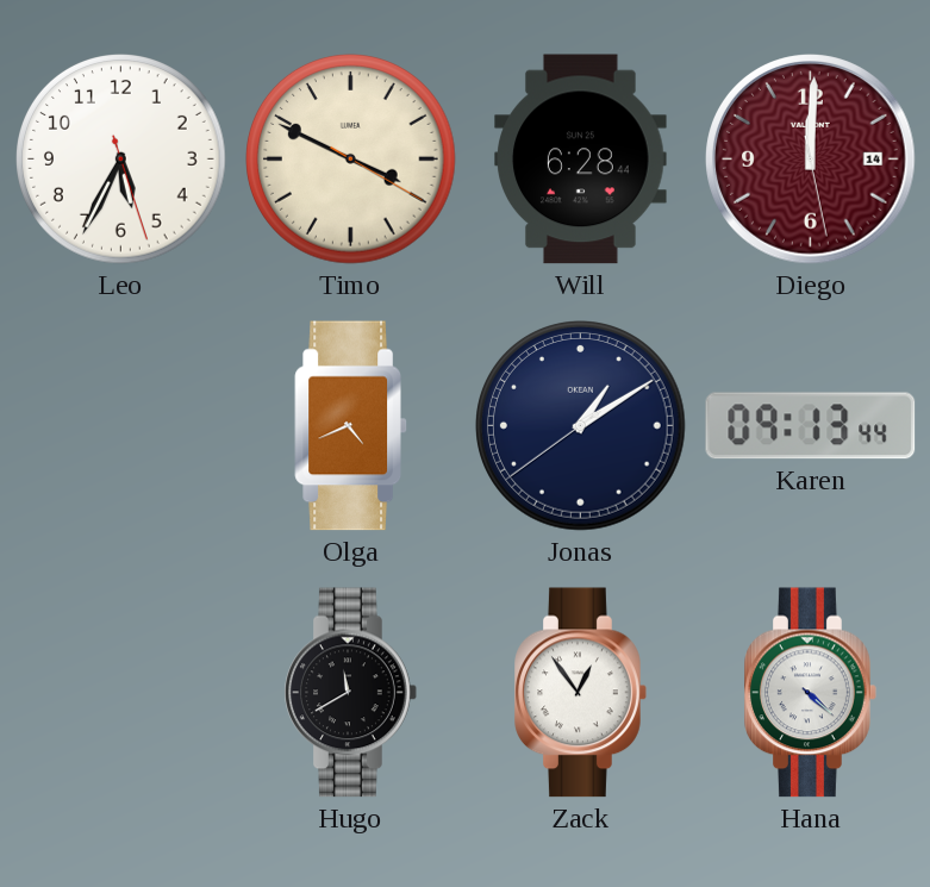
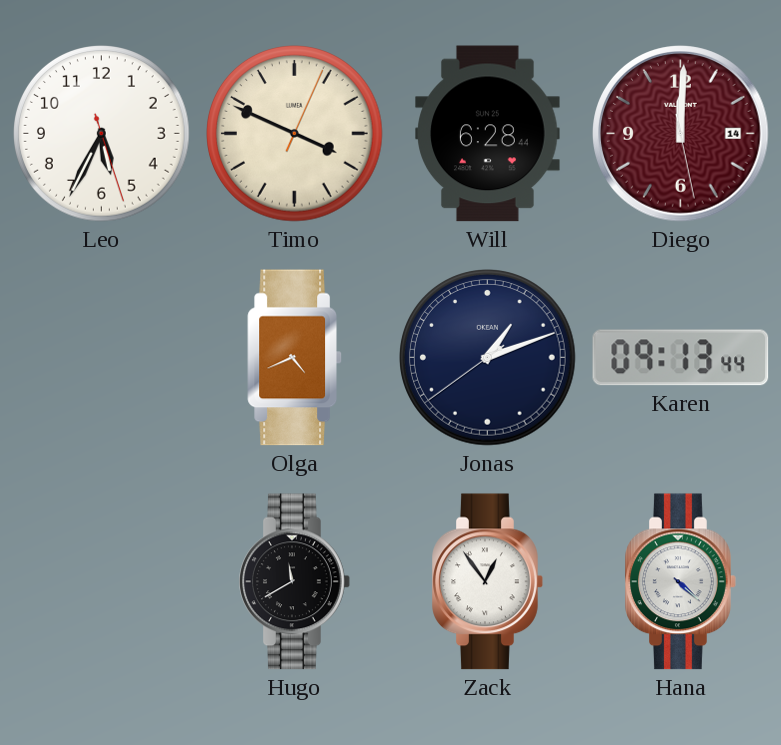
Timo: 3:49:20 -> 3:49:04 (295, 134)
Jonas: 1:09 -> 1:11 (488, 358)
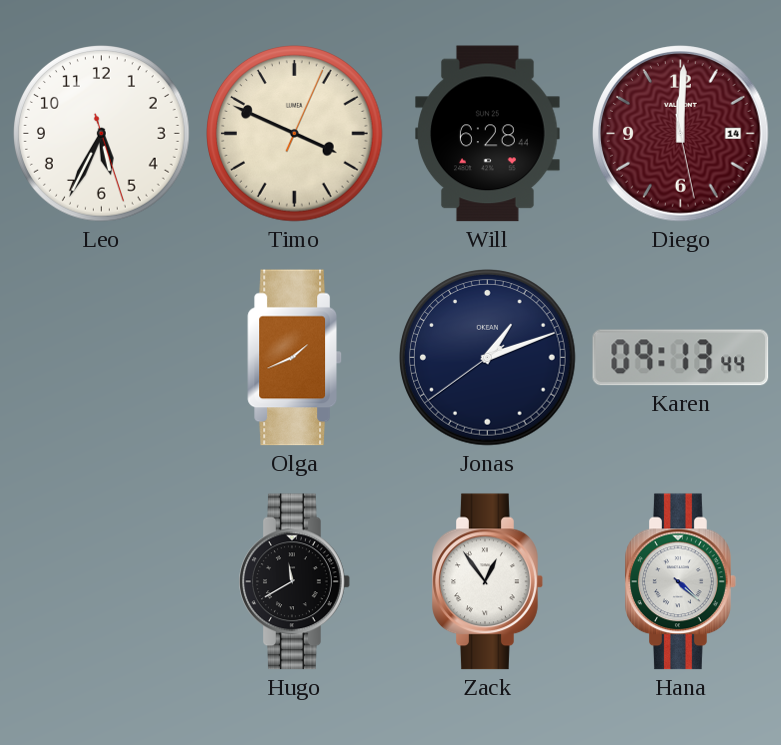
Olga: 4:41 -> 1:41 (294, 358)
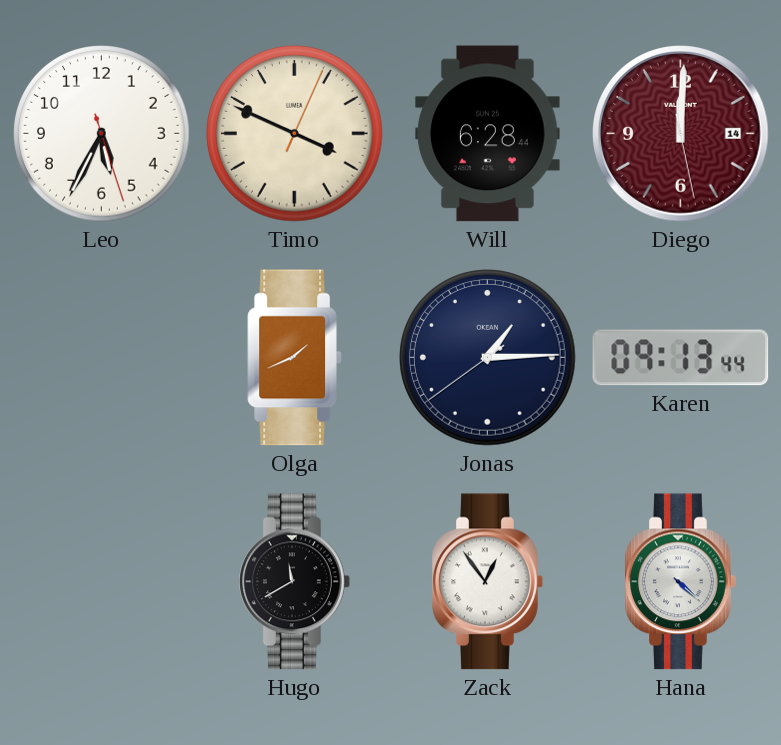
Jonas: 1:11 -> 1:14 (488, 358)
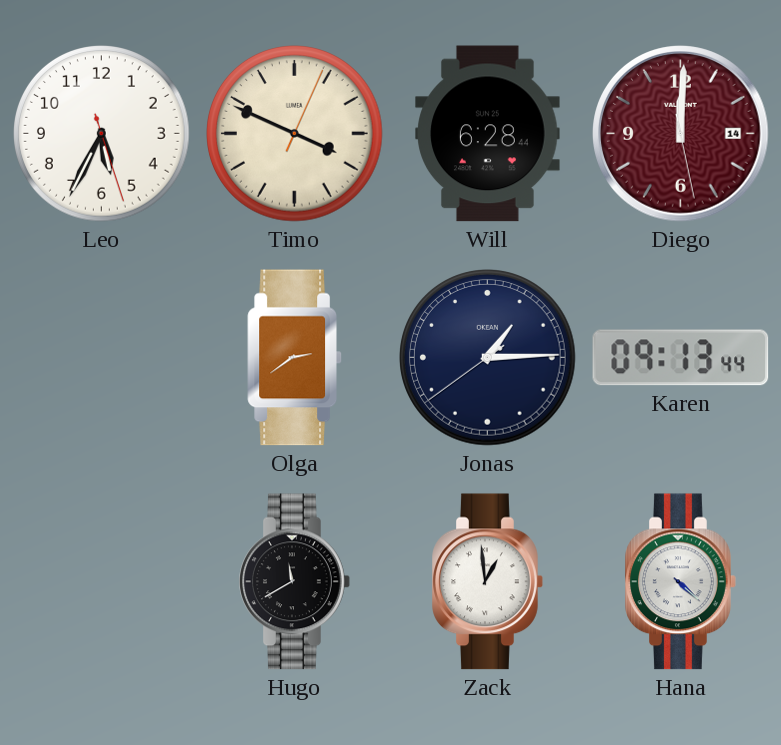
Olga: 1:41 -> 2:39 (294, 358)
Zack: 12:54 -> 12:59 (488, 582)
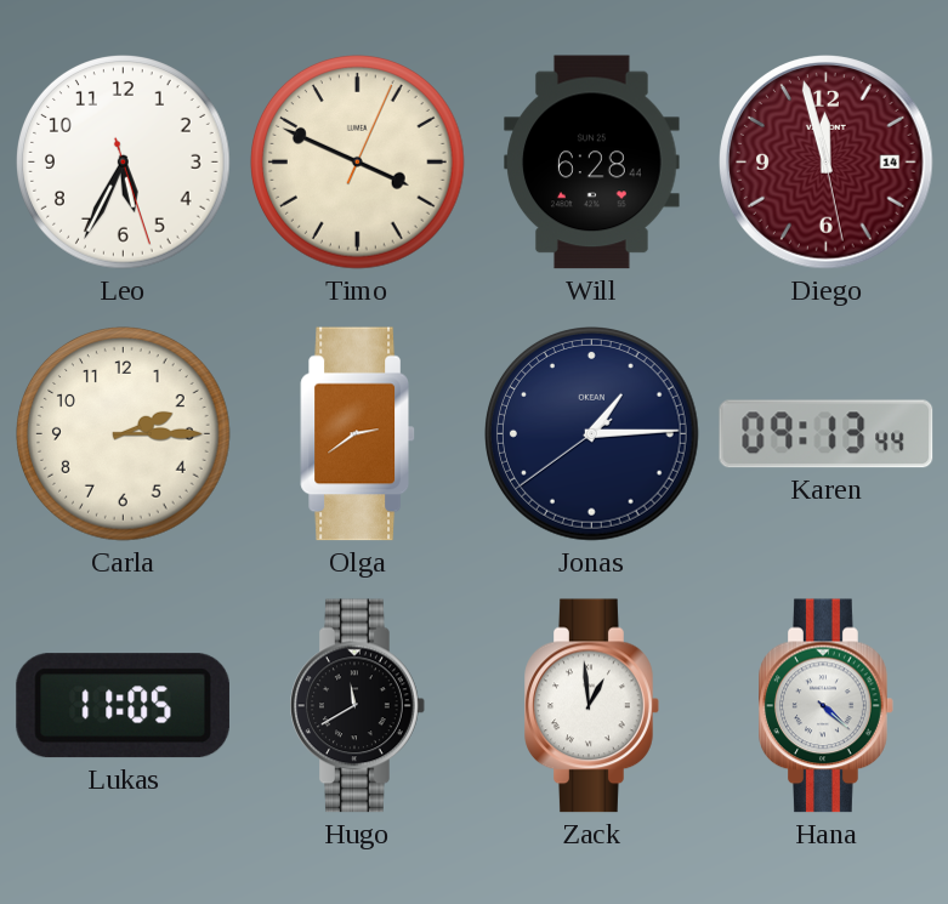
Diego: 12:00 -> 11:57 (827, 163)
Carla: none -> 2:15 (124, 434)
Lukas: none -> 11:05 (123, 706)
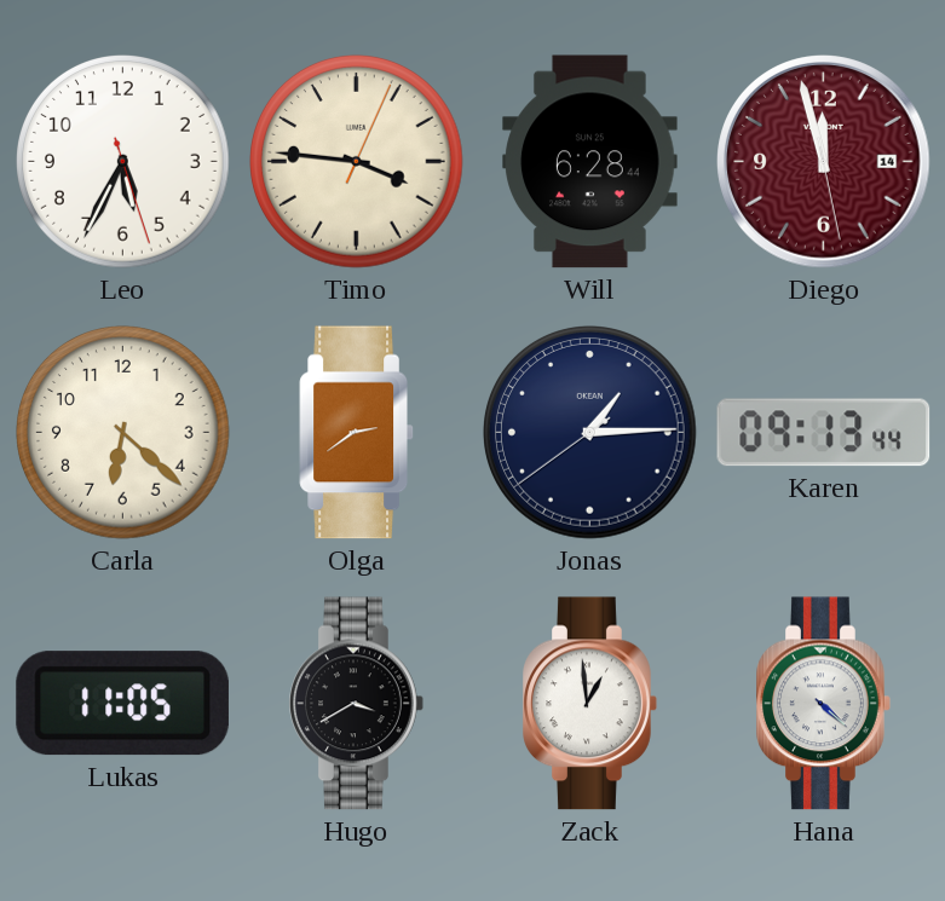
Timo: 3:49 -> 3:46 (357, 162)
Carla: 2:15 -> 6:22 (123, 433)
Hugo: 11:40 -> 3:40 (357, 704)
